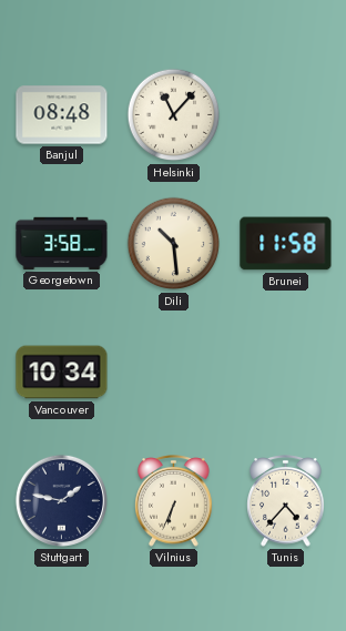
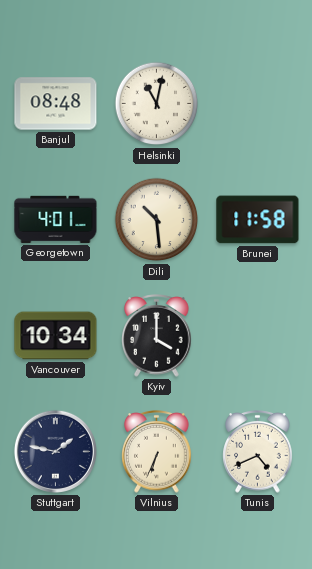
Helsinki: 11:07 -> 11:02 (157, 104)
Georgetown: 3:58 -> 4:01 (56, 219)
Kyiv: none -> 4:00 (157, 336)
Tunis: 4:37 -> 4:41 (258, 452)
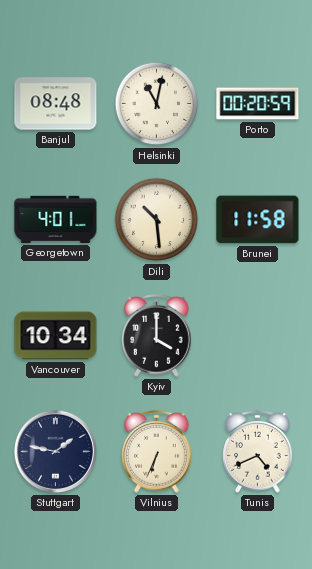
Porto: none -> 00:20 (258, 104)
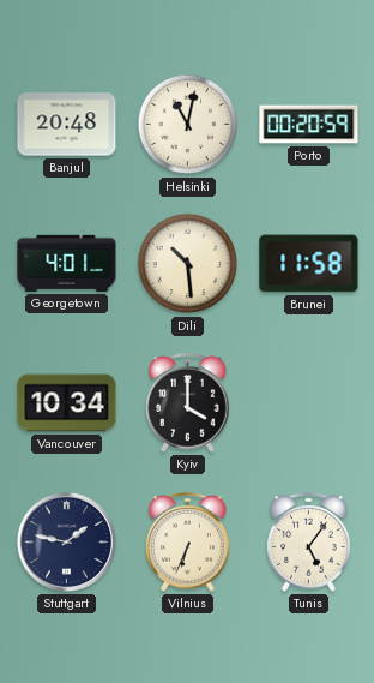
Banjul: 08:48 -> 20:48 (67, 125)
Tunis: 4:41 -> 5:06 (309, 543)
